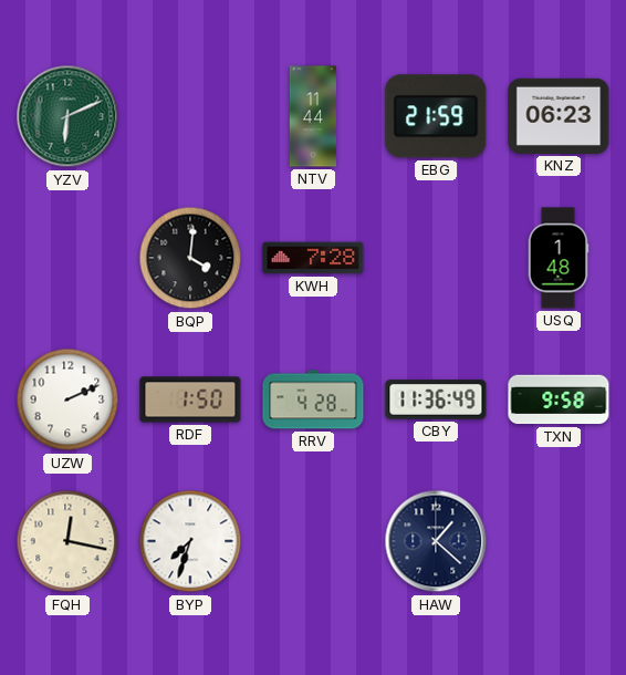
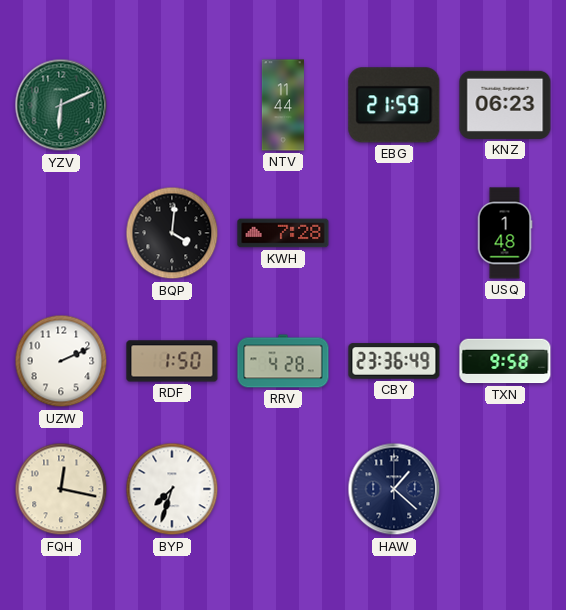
CBY: 11:36 -> 23:36 (394, 361)
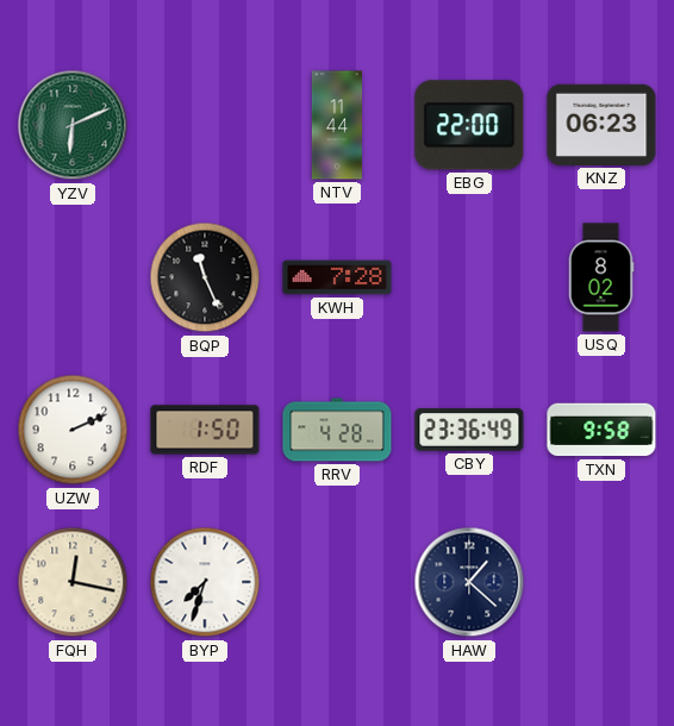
EBG: 21:59 -> 22:00 (469, 125)
BQP: 4:01 -> 11:26 (205, 277)
USQ: 1:48 -> 8:02 (601, 277)
